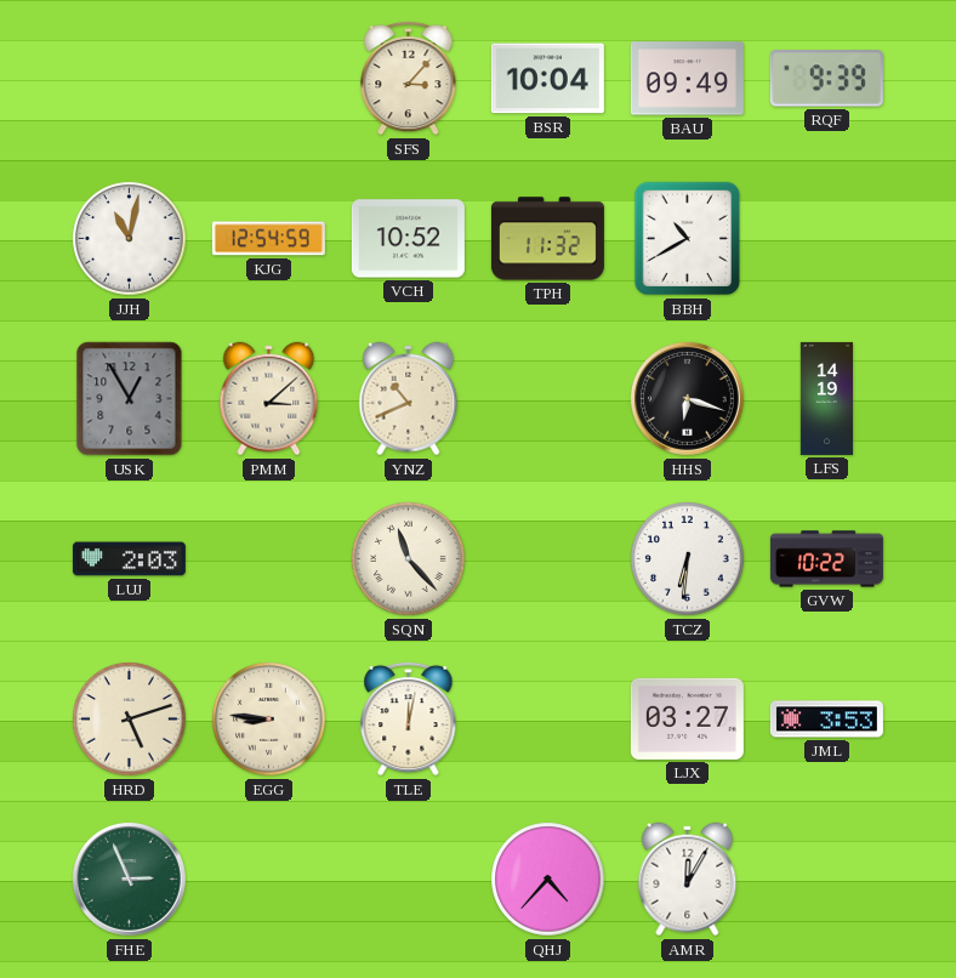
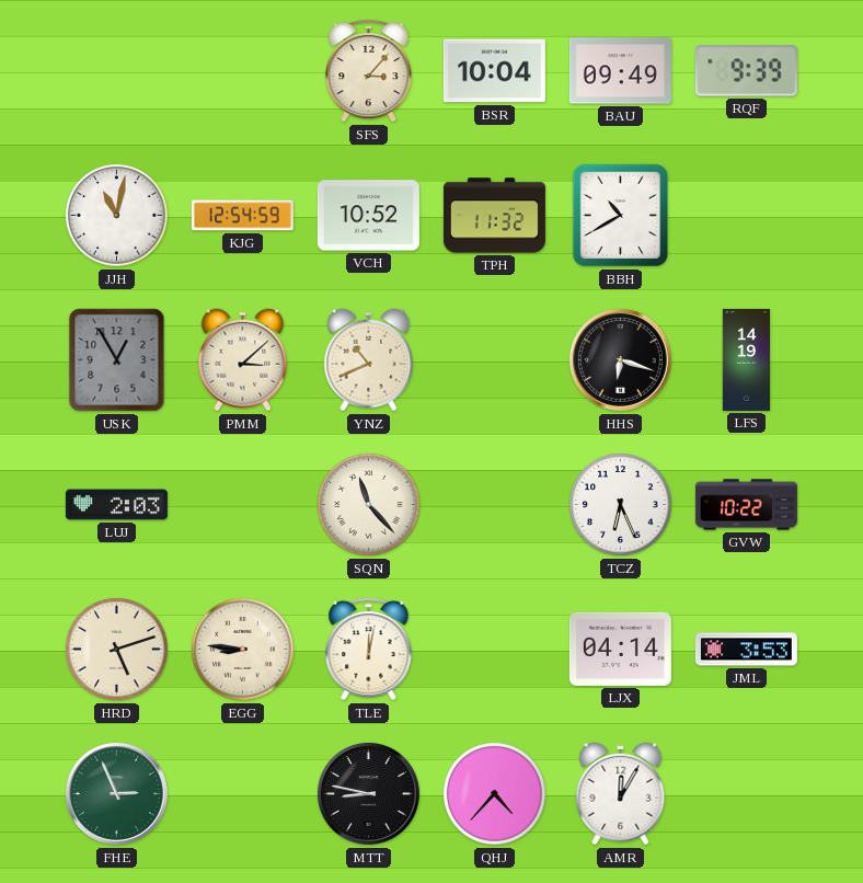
TCZ: 6:31 -> 6:26 (621, 505)
LJX: 03:27 -> 04:14 (620, 649)
MTT: none -> 8:47 (368, 793)
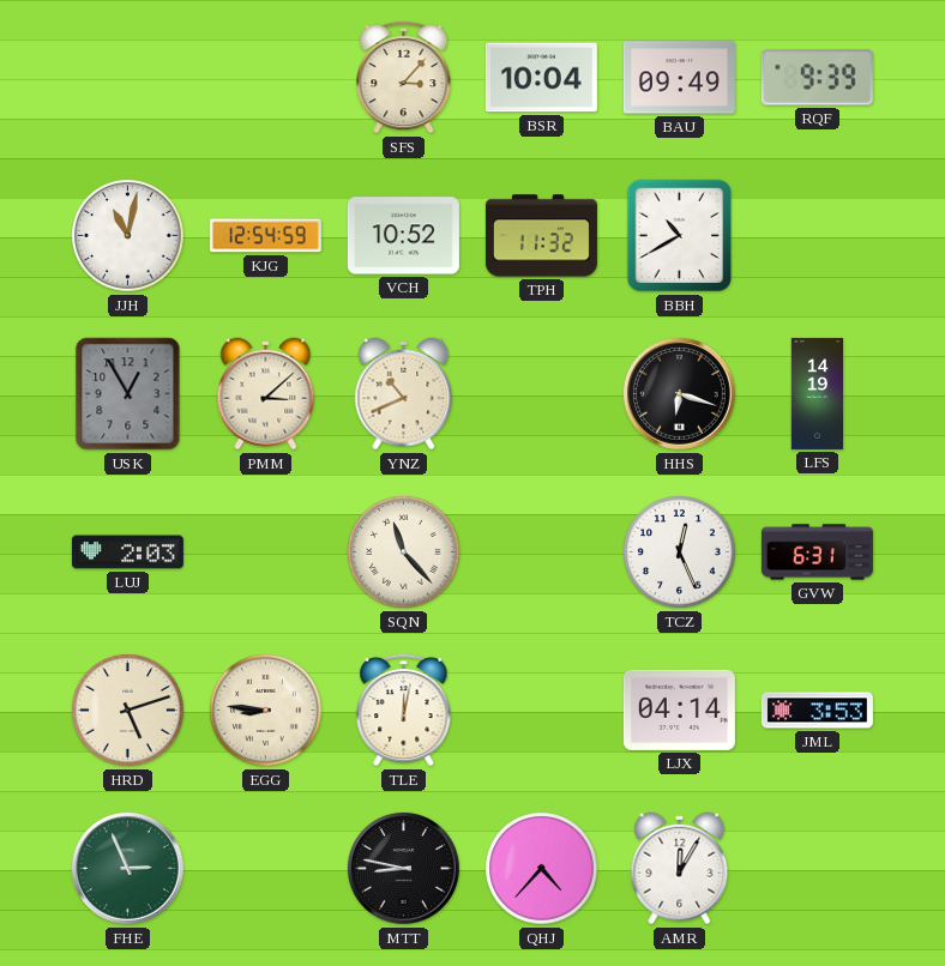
TCZ: 6:26 -> 12:26 (680, 553)
GVW: 10:22 -> 6:31 (817, 553)
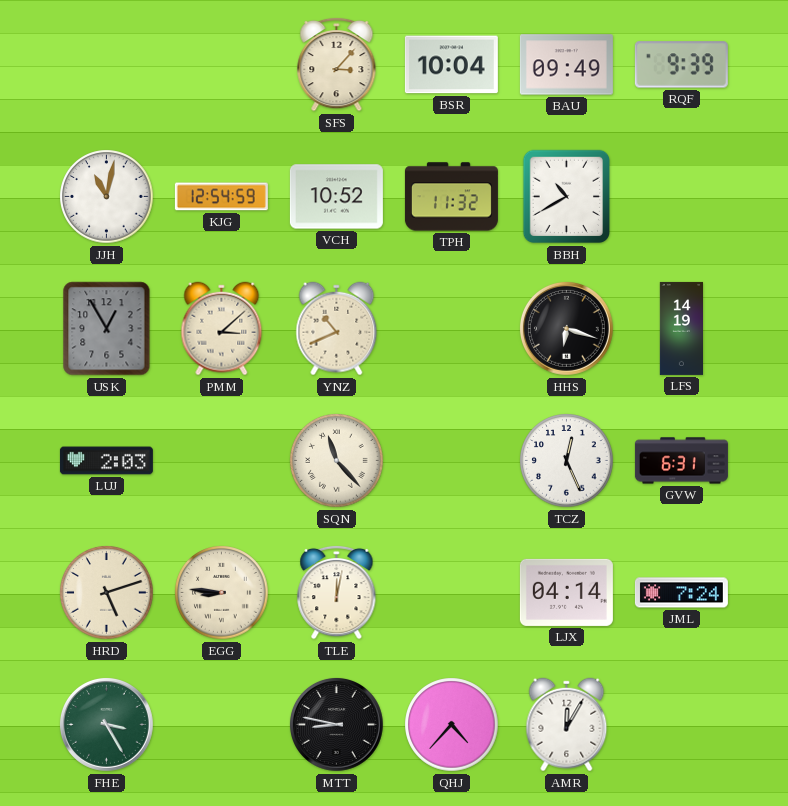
JML: 3:53 -> 7:24 (681, 593)
FHE: 2:56 -> 3:25 (106, 724)
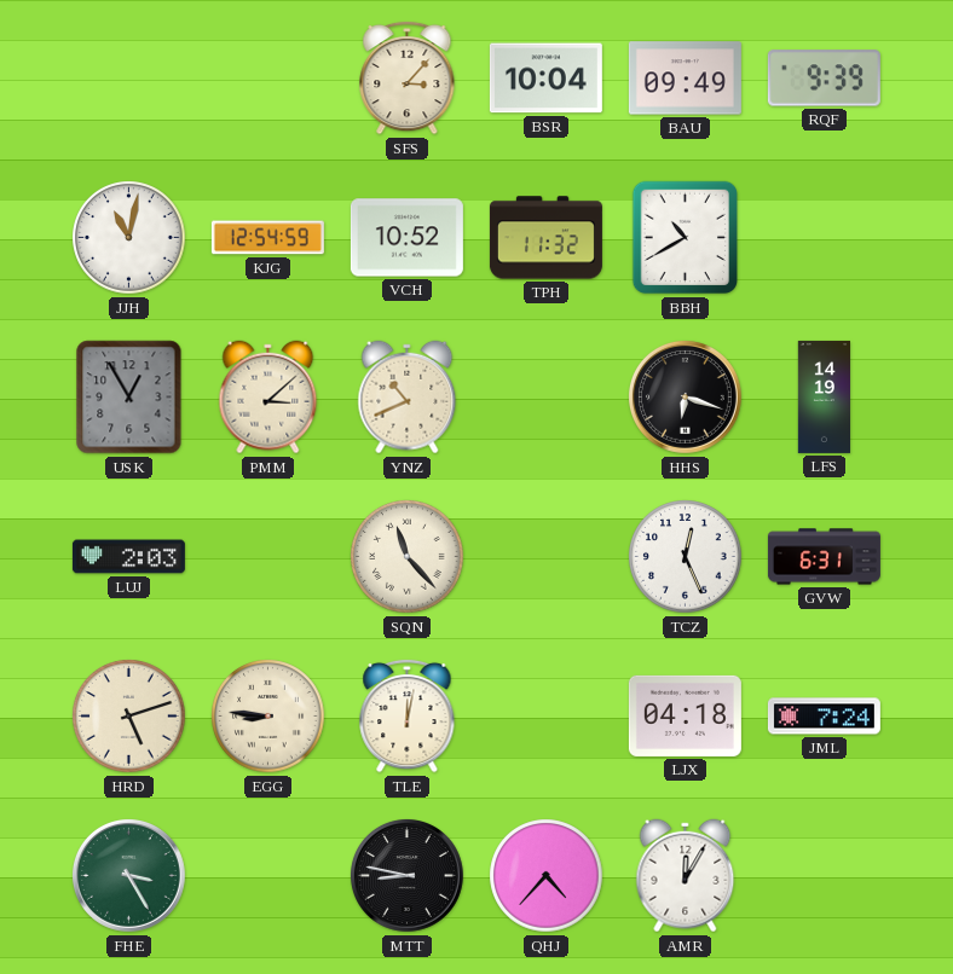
LJX: 04:14 -> 04:18 (685, 715)
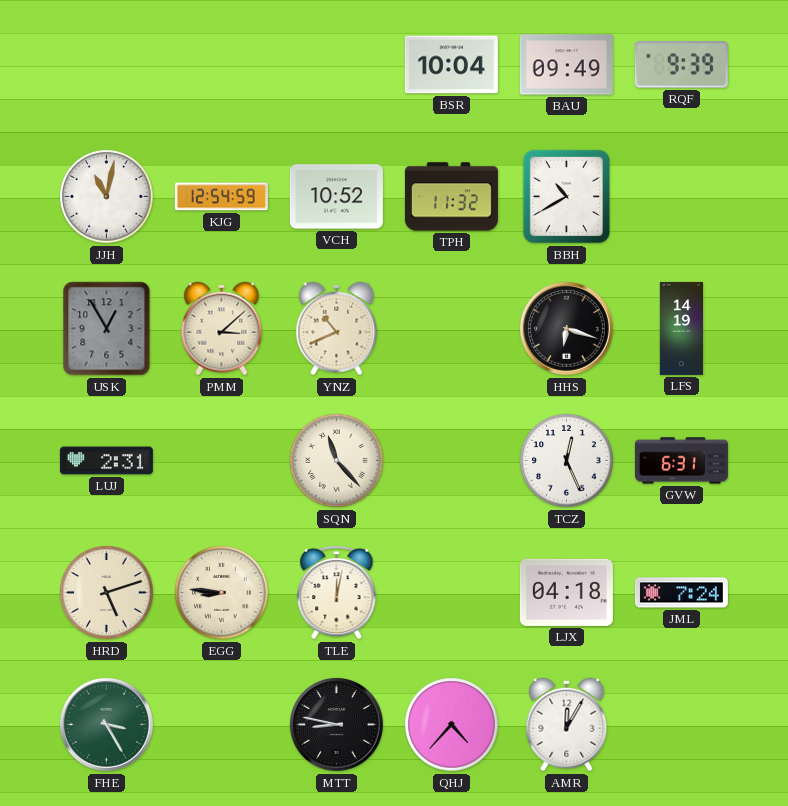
SFS: 3:07 -> none (408, 77)
LUJ: 2:03 -> 2:31 (106, 461)
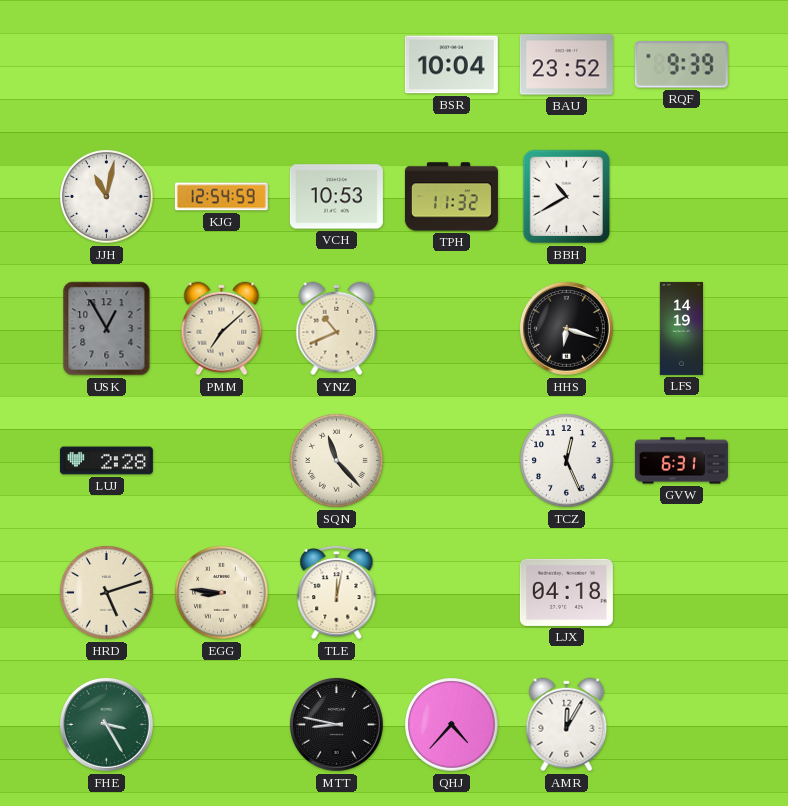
BAU: 09:49 -> 23:52 (566, 65)
VCH: 10:52 -> 10:53 (336, 197)
PMM: 3:08 -> 7:08 (222, 329)
LUJ: 2:31 -> 2:28 (106, 461)
JML: 7:24 -> none (681, 593)
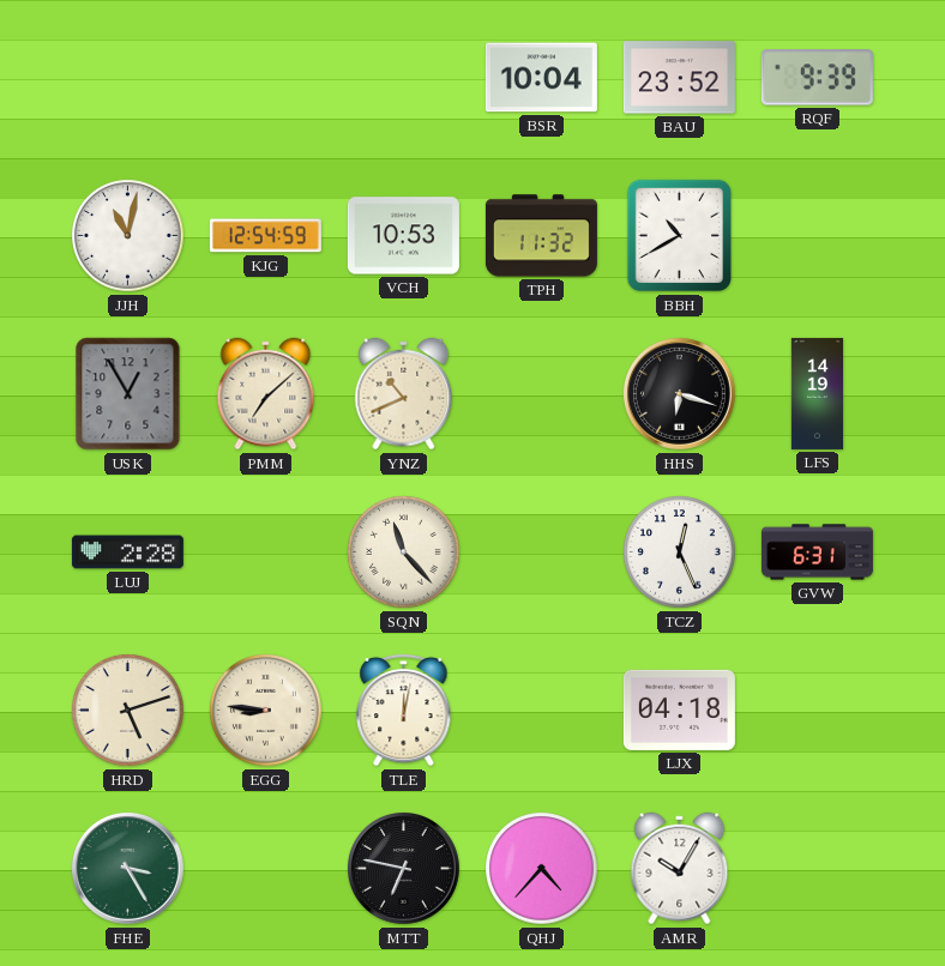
MTT: 8:47 -> 6:47 (403, 868)
AMR: 12:05 -> 10:05 (680, 869)
